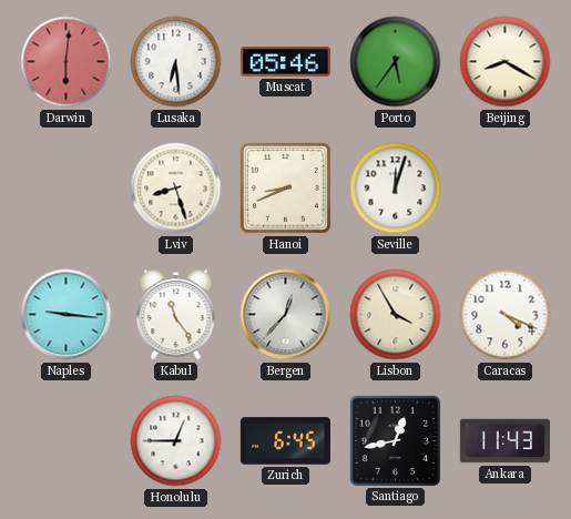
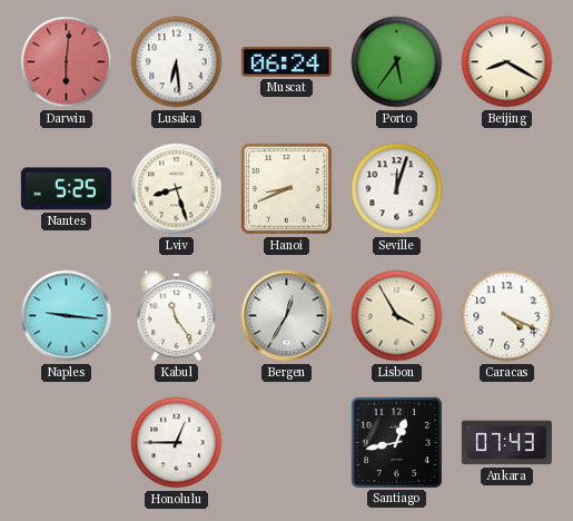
Muscat: 05:46 -> 06:24 (286, 61)
Nantes: none -> 5:25 (66, 189)
Bergen: 12:37 -> 12:35 (287, 316)
Zurich: 6:45 -> none (285, 441)
Ankara: 11:43 -> 07:43 (506, 443)
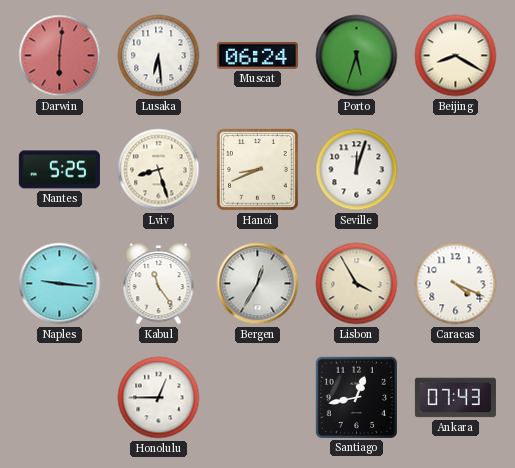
Porto: 5:36 -> 5:33 (357, 56)
